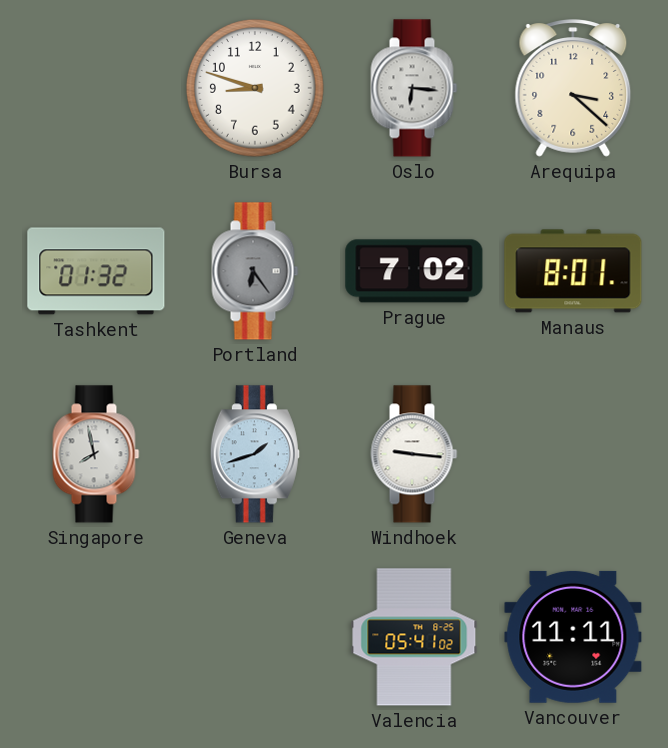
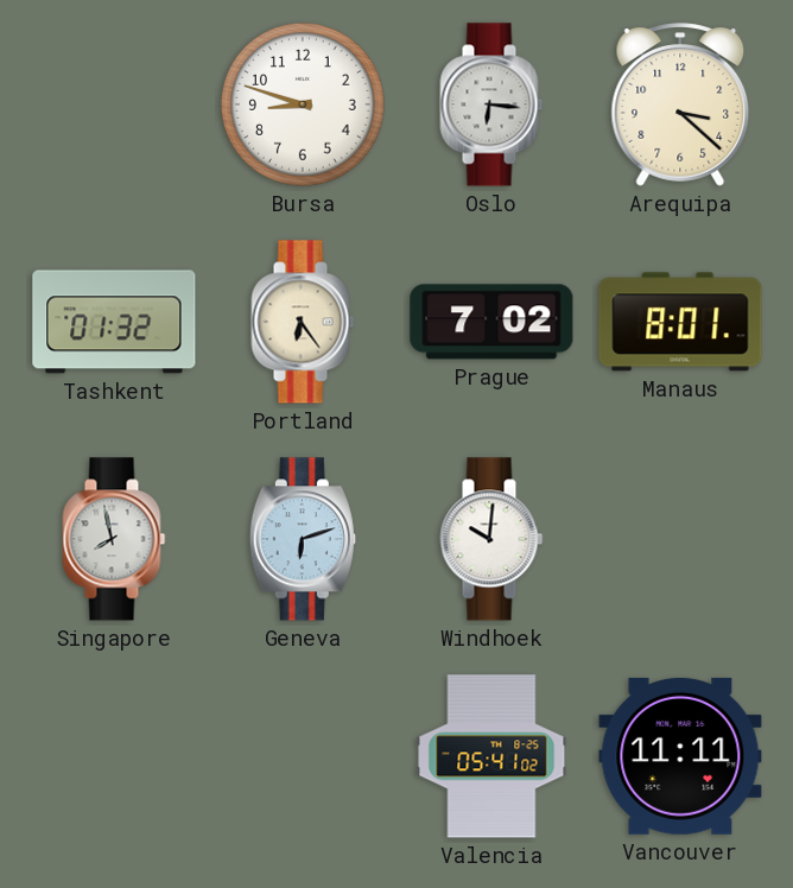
Portland dial: grey -> cream (303, 322)
Geneva: 1:42 -> 6:12 (303, 539)
Windhoek: 9:16 -> 10:01 (491, 539)
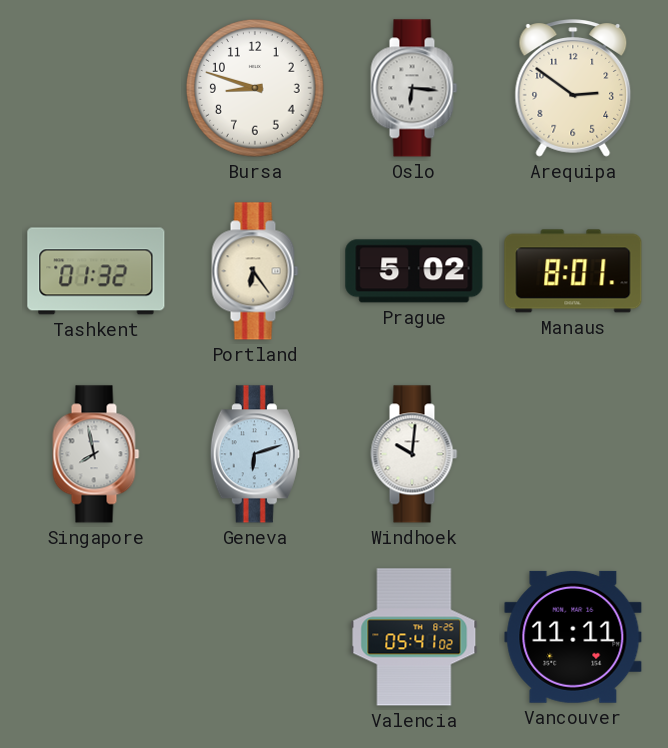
Arequipa: 3:22 -> 2:51 (573, 88)
Prague: 7:02 -> 5:02 (414, 271)
